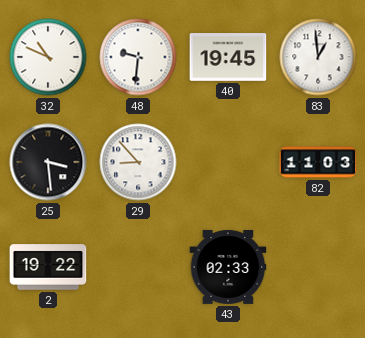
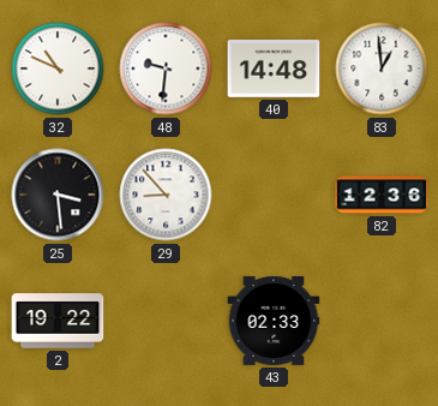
40: 19:45 -> 14:48 (274, 68)
82: 11:03 -> 12:36 (382, 195)
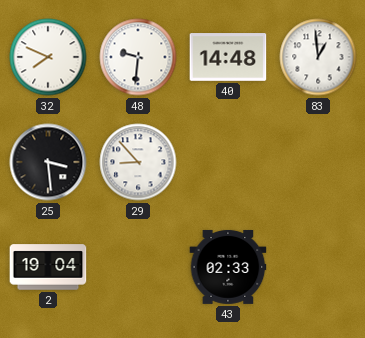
32: 10:49 -> 7:49 (48, 57)
82: 12:36 -> none (382, 195)
2: 19:22 -> 19:04 (48, 267)
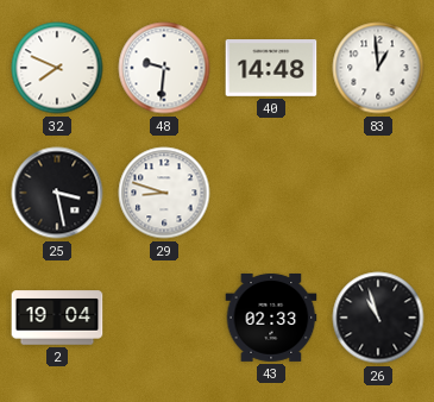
25: 3:29 -> 3:28 (57, 193)
29: 8:53 -> 8:48 (164, 193)
26: none -> 10:57 (378, 318)
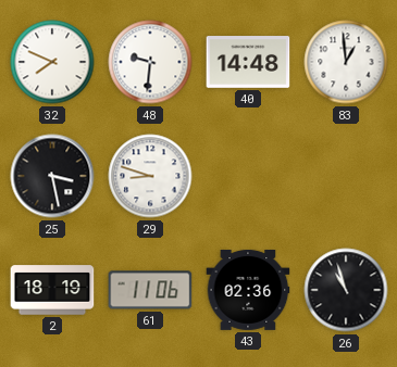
2: 19:04 -> 18:19 (52, 290)
61: none -> 11:06 (150, 290)
43: 02:33 -> 02:36 (248, 290)
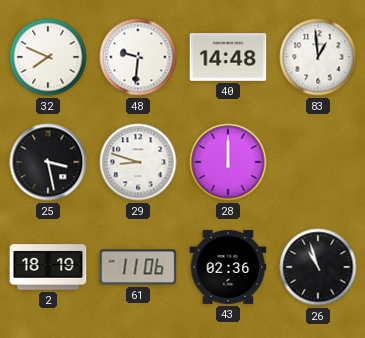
28: none -> 12:00 (228, 162)
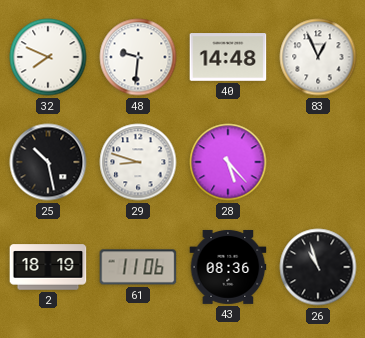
83: 12:59 -> 12:56 (318, 57)
25: 3:28 -> 10:28 (48, 162)
28: 12:00 -> 5:23 (228, 162)
43: 02:36 -> 08:36 (228, 267)
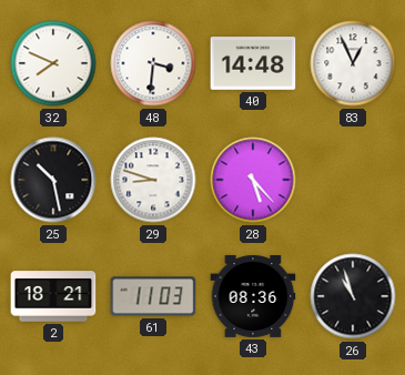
48: 9:31 -> 3:31 (153, 63)
2: 18:19 -> 18:21 (53, 296)
61: 11:06 -> 11:03 (153, 296)
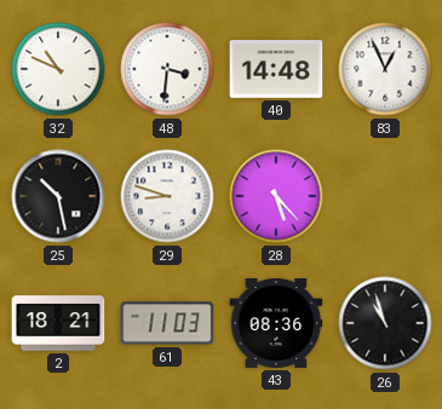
32: 7:49 -> 10:49 (58, 69)
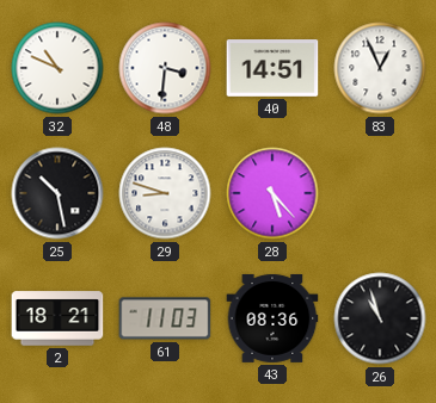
40: 14:48 -> 14:51 (272, 68)
